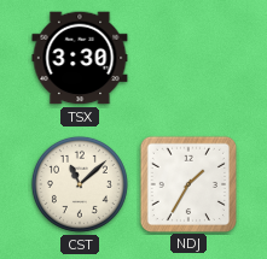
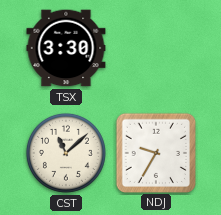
NDJ: 1:35 -> 9:35 (155, 152)
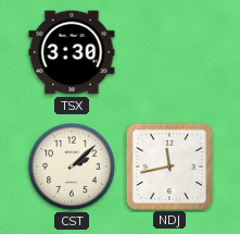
CST: 11:08 -> 2:08 (72, 167)
NDJ: 9:35 -> 11:43 (168, 165)
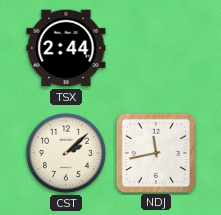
TSX: 3:30 -> 2:44 (66, 48)
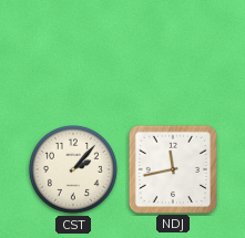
TSX: 2:44 -> none (66, 48)
CST: 2:08 -> 2:07 (73, 169)
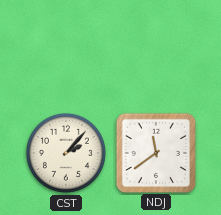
NDJ: 11:43 -> 11:39 (155, 152)
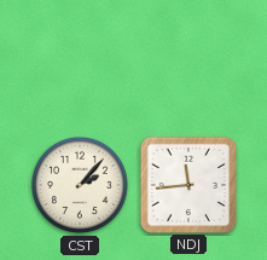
NDJ: 11:39 -> 11:44 (187, 184)
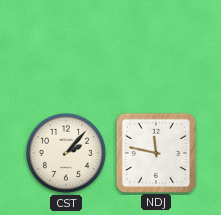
NDJ: 11:44 -> 11:47 (155, 152)
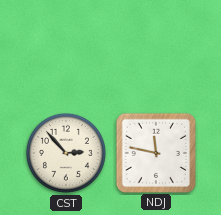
CST: 2:07 -> 2:53 (66, 153)
